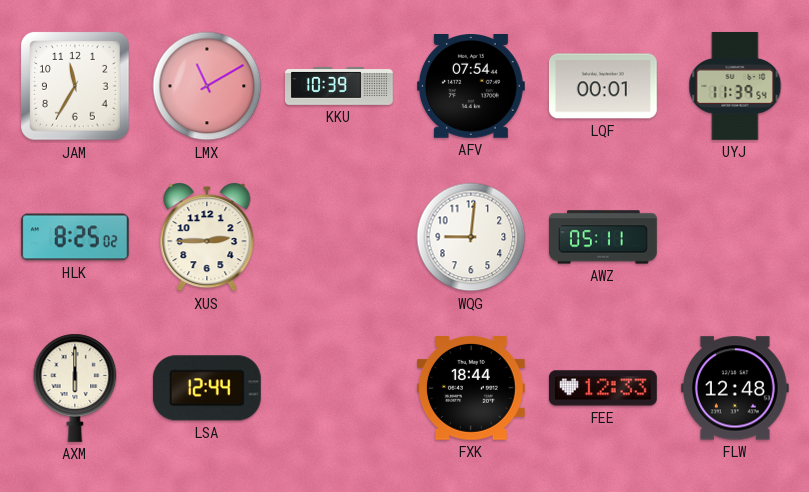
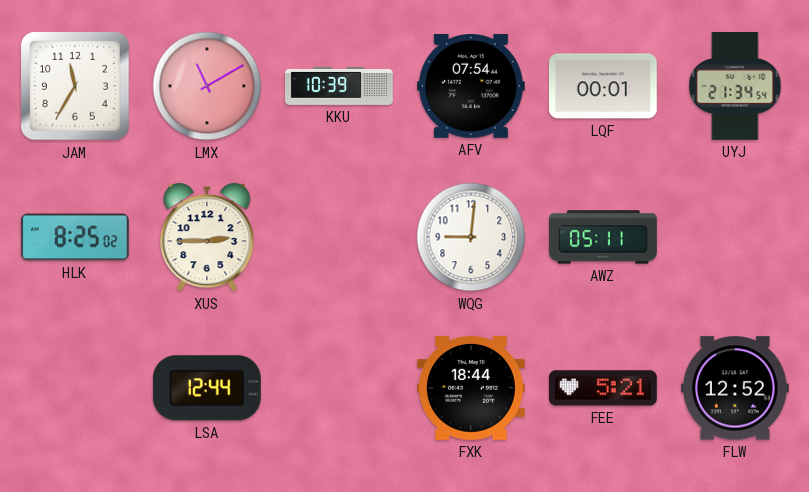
UYJ: 11:39 -> 21:34 (735, 86)
AXM: 6:00 -> none (75, 388)
FEE: 12:33 -> 5:21 (603, 388)
FLW: 12:48 -> 12:52 (735, 388)
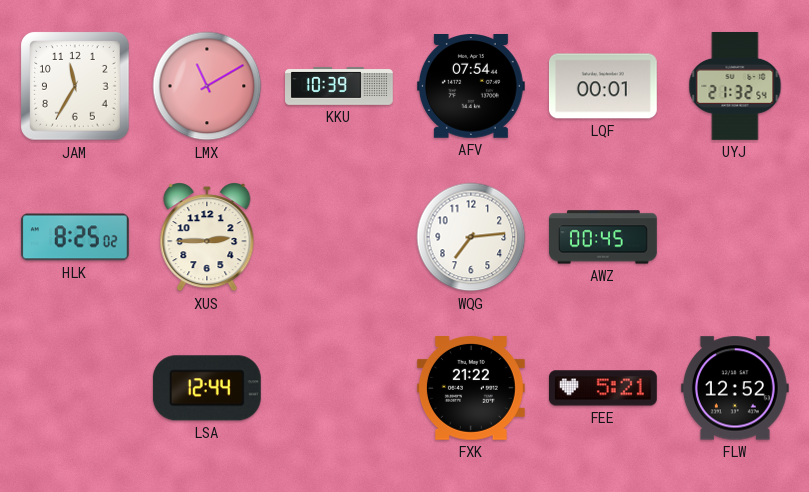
UYJ: 21:34 -> 21:32 (735, 86)
WQG: 9:01 -> 7:14 (471, 237)
AWZ: 05:11 -> 00:45 (604, 237)
FXK: 18:44 -> 21:22 (471, 389)
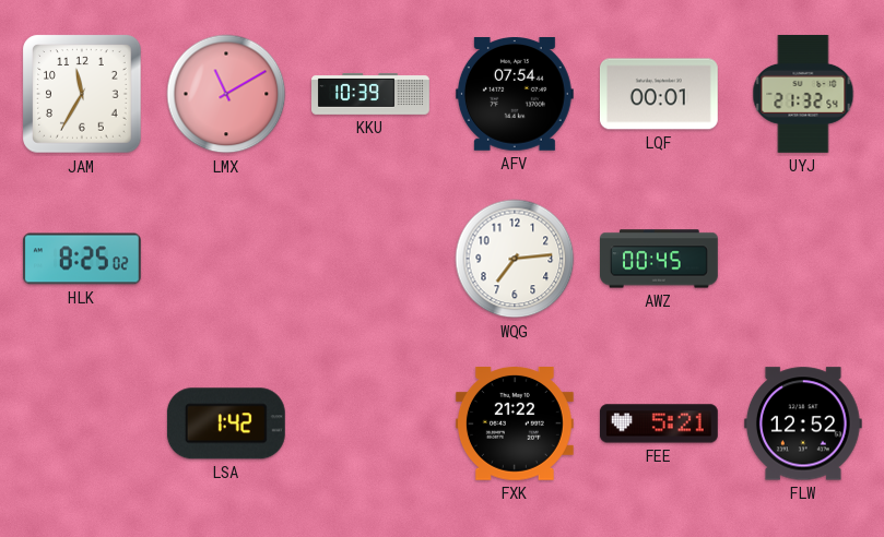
XUS: 2:45 -> none (207, 237)
LSA: 12:44 -> 1:42 (226, 423)
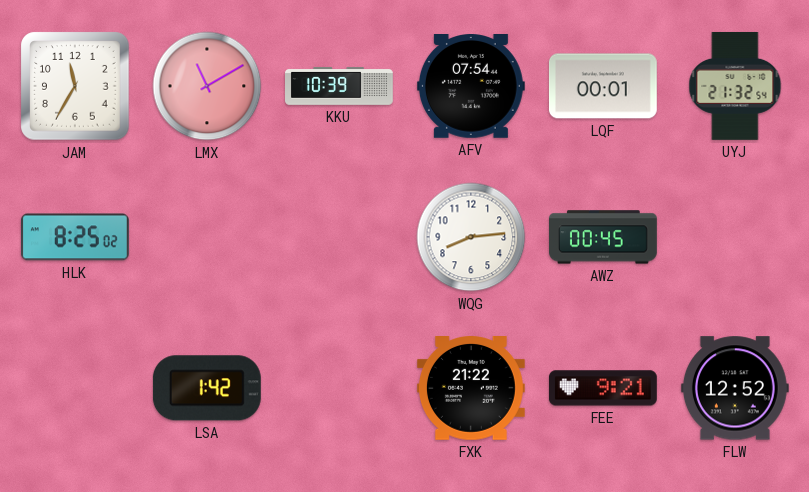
WQG: 7:14 -> 8:14 (471, 237)
FEE: 5:21 -> 9:21 (603, 388)
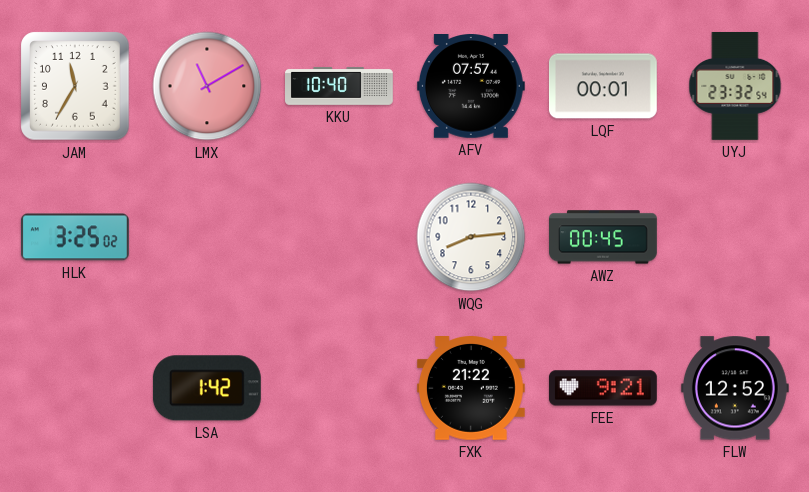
KKU: 10:39 -> 10:40 (340, 86)
AFV: 07:54 -> 07:57 (471, 87)
UYJ: 21:32 -> 23:32 (735, 86)
HLK: 8:25 -> 3:25 (75, 237)
